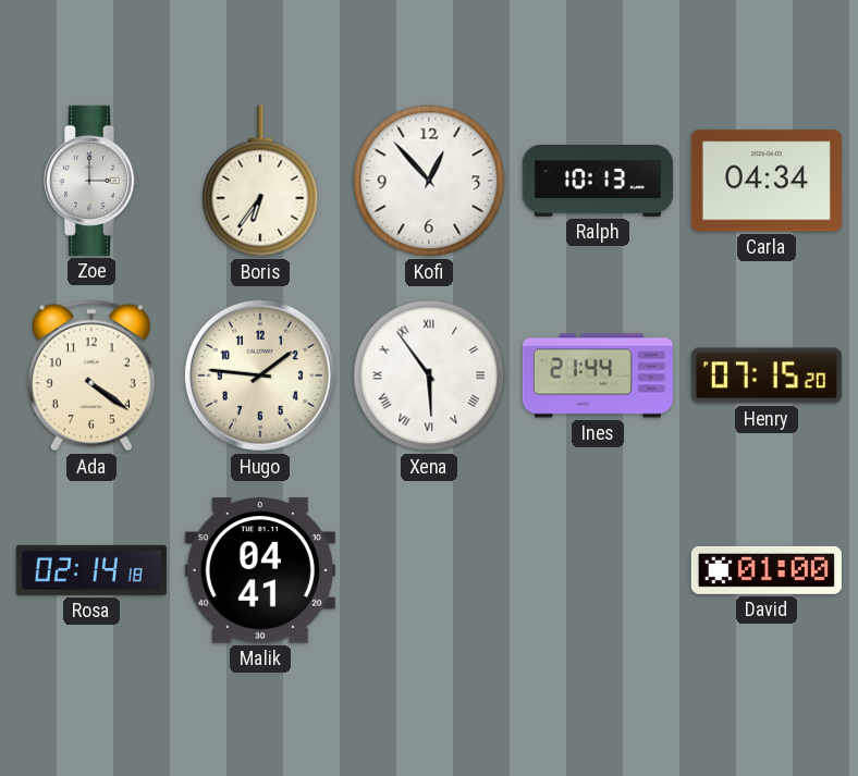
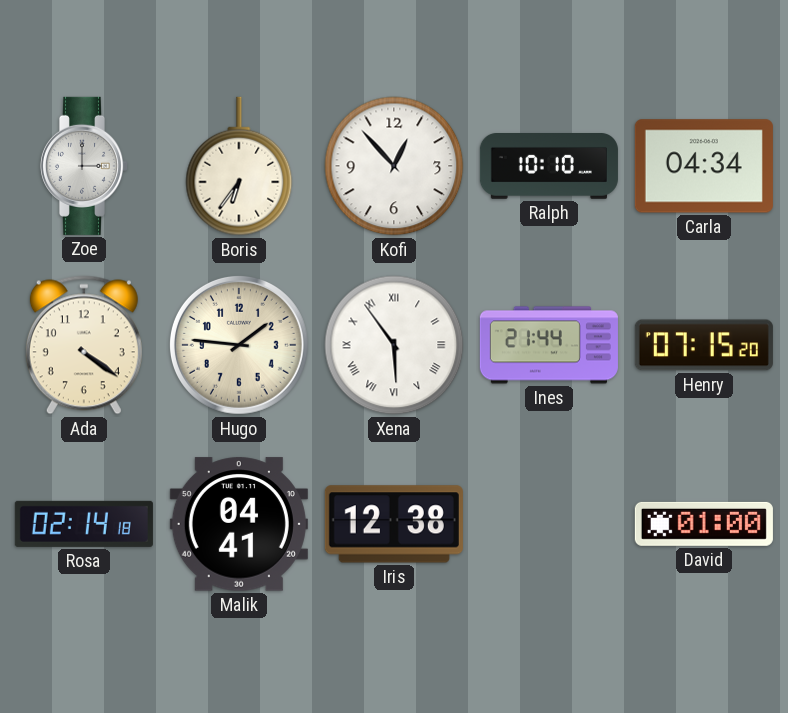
Ralph: 10:13 -> 10:10 (549, 167)
Iris: none -> 12:38 (394, 524)
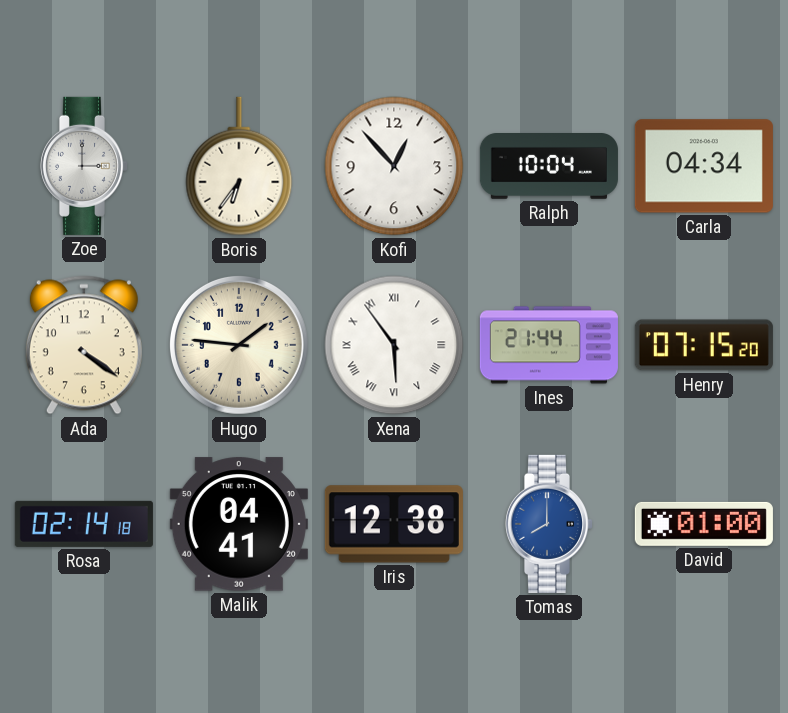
Ralph: 10:10 -> 10:04 (549, 167)
Tomas: none -> 8:00 (548, 524)
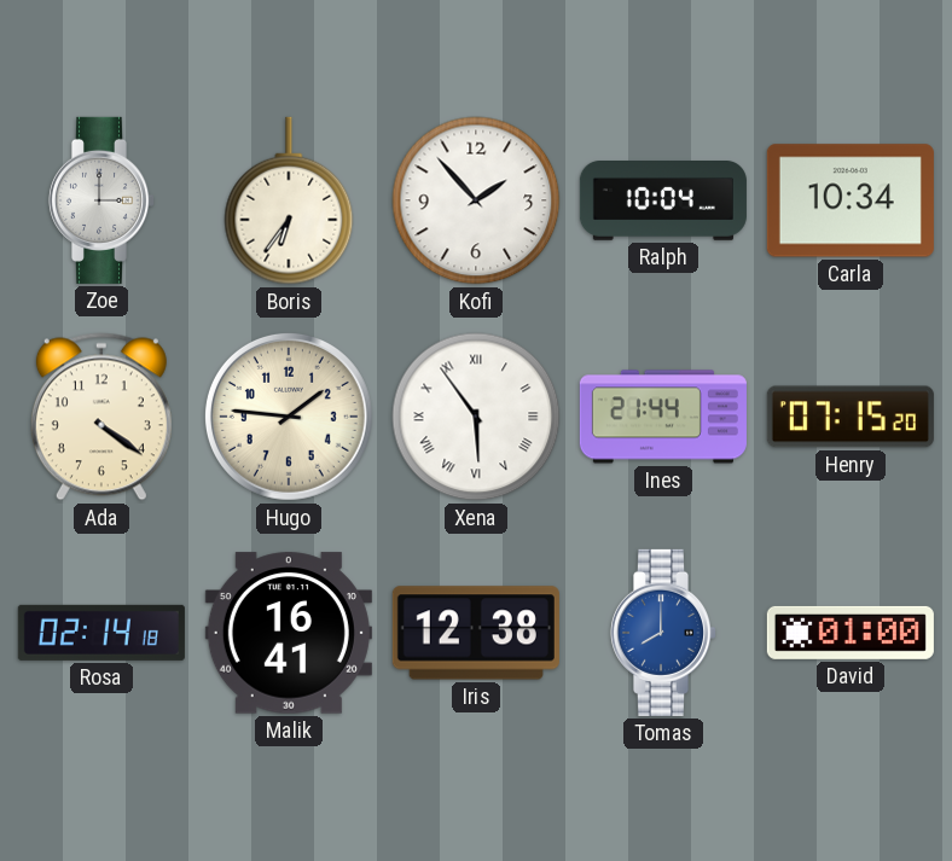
Kofi: 12:53 -> 1:53 (476, 200)
Carla: 04:34 -> 10:34 (851, 200)
Malik: 04:41 -> 16:41 (289, 633)
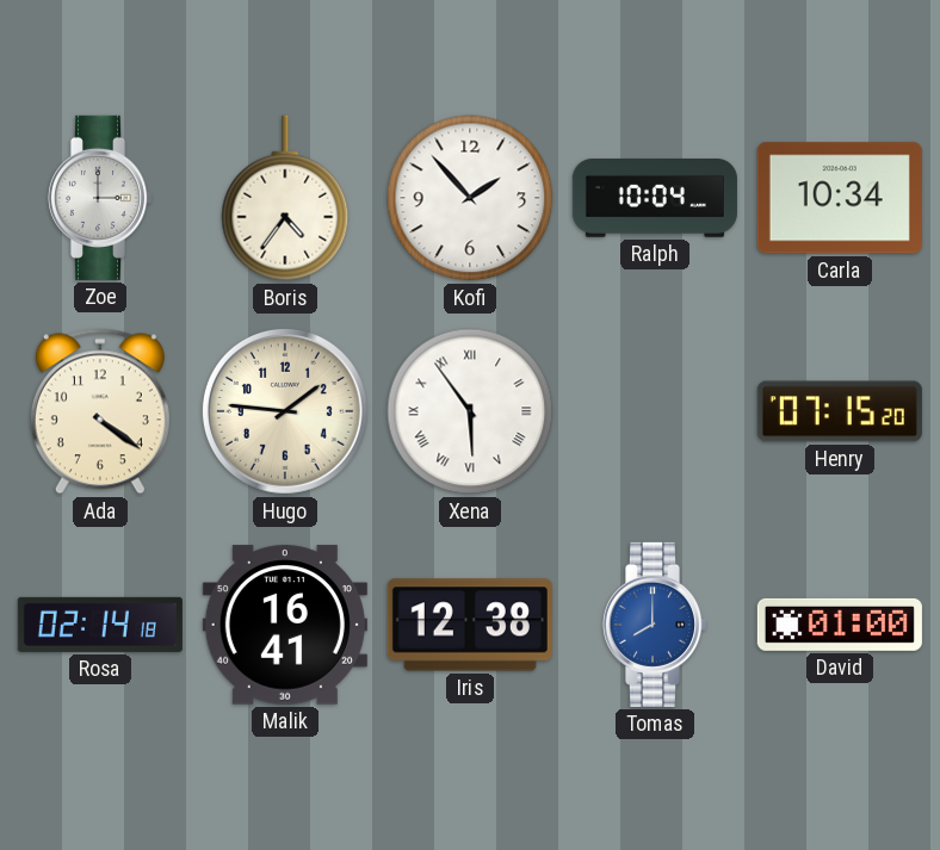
Boris: 6:36 -> 4:36 (285, 198)
Ines: 21:44 -> none (663, 417)
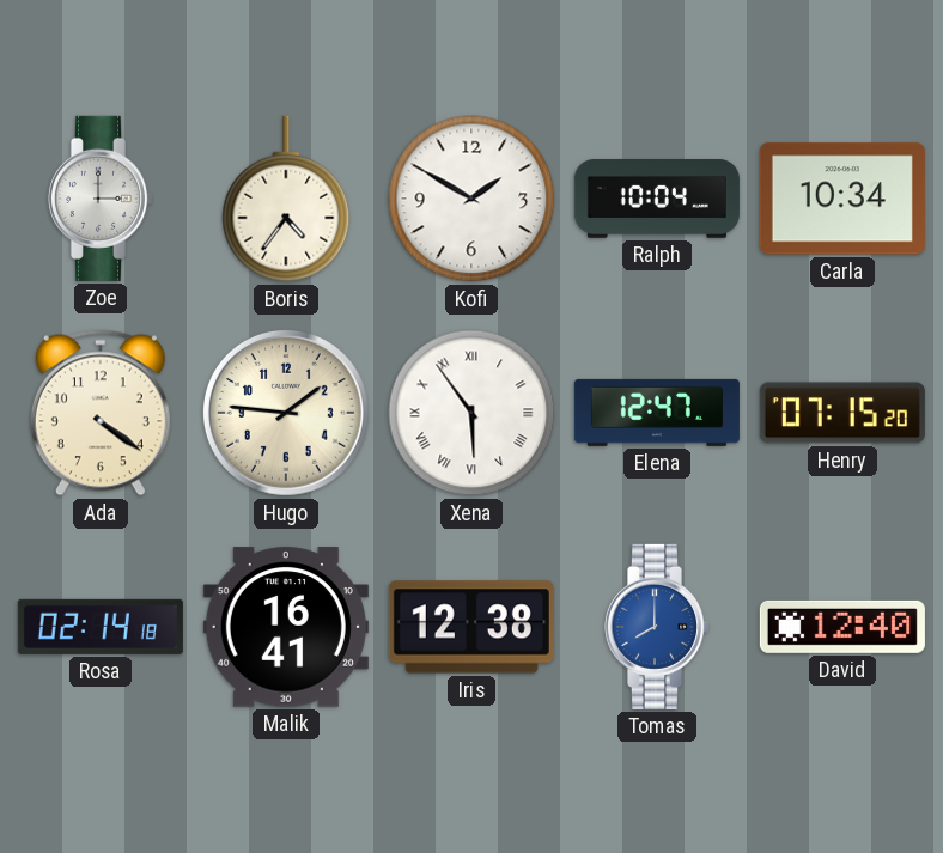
Kofi: 1:53 -> 1:50 (471, 199)
Elena: none -> 12:47 (657, 413)
David: 01:00 -> 12:40 (842, 627)
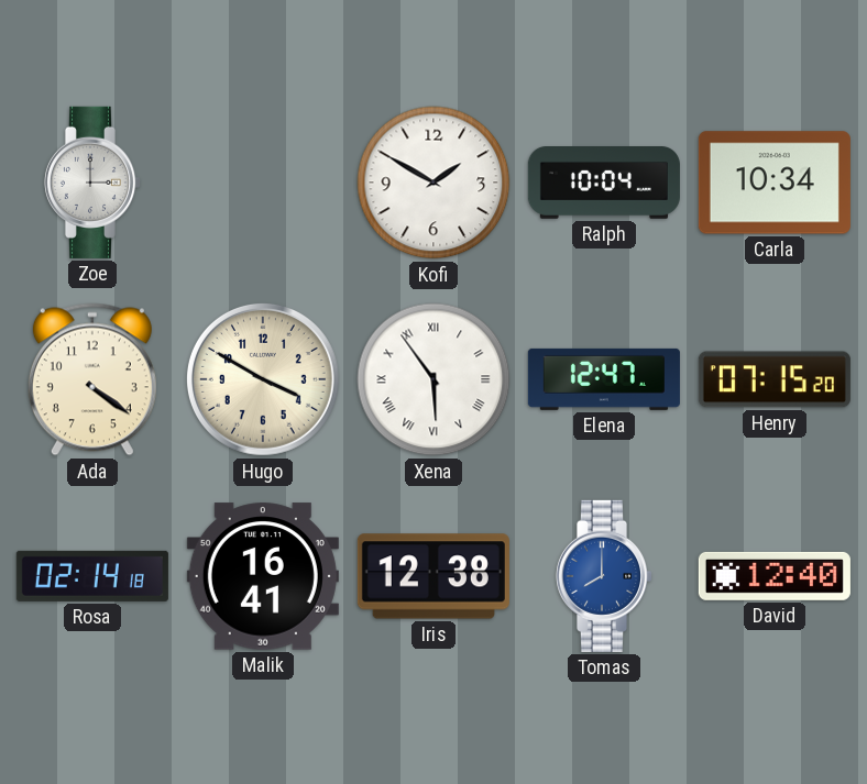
Boris: 4:36 -> none (286, 199)
Hugo: 1:46 -> 3:50 (263, 379)
